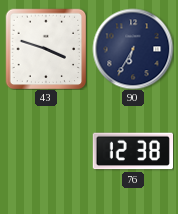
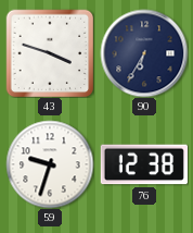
59: none -> 9:33 (50, 164)
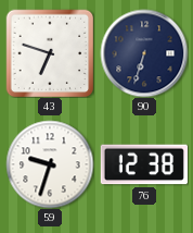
43: 3:48 -> 6:48 (50, 53)
90: 6:35 -> 6:33 (144, 53)
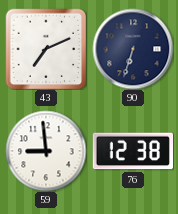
43: 6:48 -> 7:11 (46, 49)
59: 9:33 -> 8:59 (46, 151)
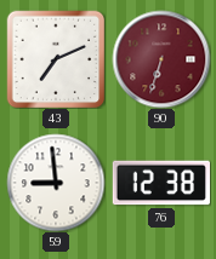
90 dial: navy -> burgundy (161, 59)
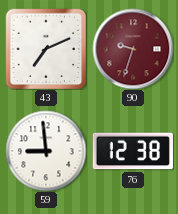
90: 6:33 -> 9:33 (133, 49)
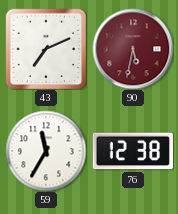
90: 9:33 -> 5:32 (133, 49)
59: 8:59 -> 11:35 (46, 151)
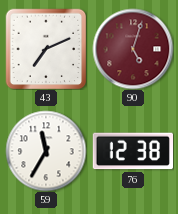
90: 5:32 -> 5:03 (133, 49)
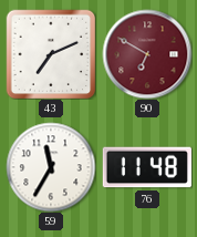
90: 5:03 -> 6:50 (147, 54)
76: 12:38 -> 11:48 (146, 167)
